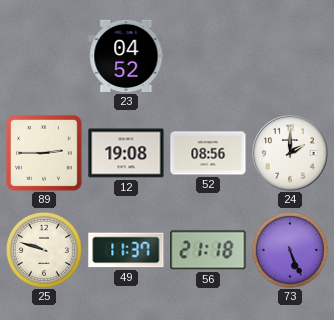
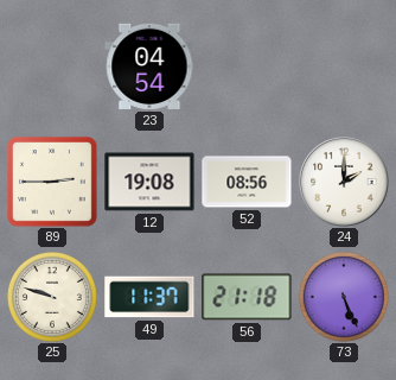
23: 04:52 -> 04:54 (149, 66)
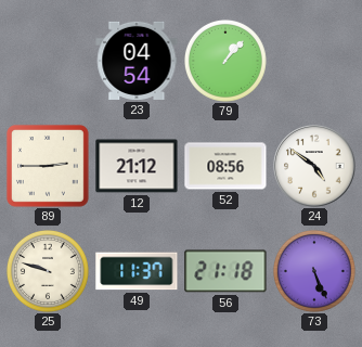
79: none -> 1:07 (225, 61)
12: 19:08 -> 21:12 (137, 166)
24: 2:00 -> 4:51 (314, 166)
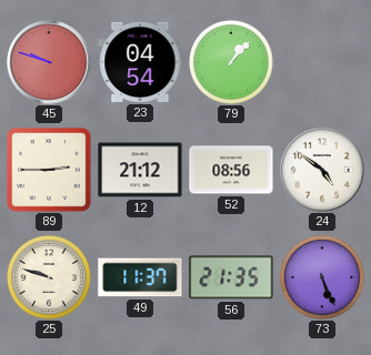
45: none -> 9:48 (49, 62)
56: 21:18 -> 21:35 (231, 277)
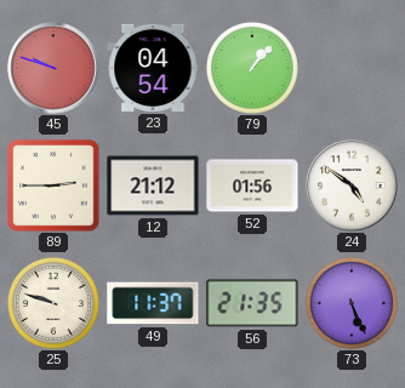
52: 08:56 -> 01:56 (252, 186)
